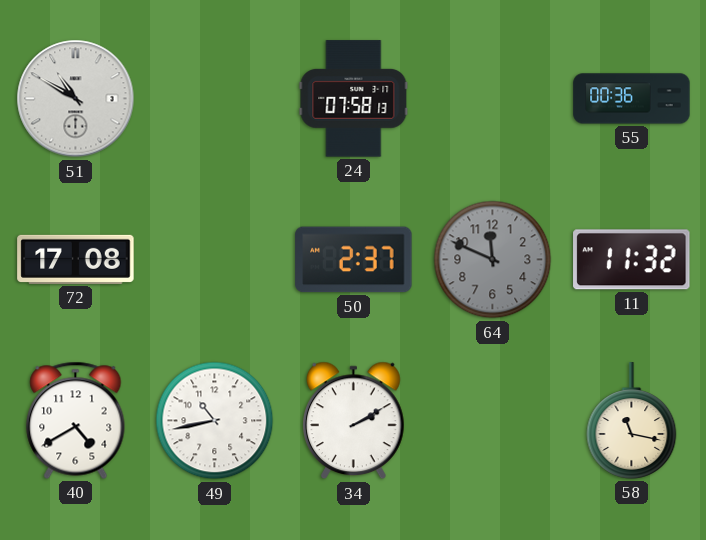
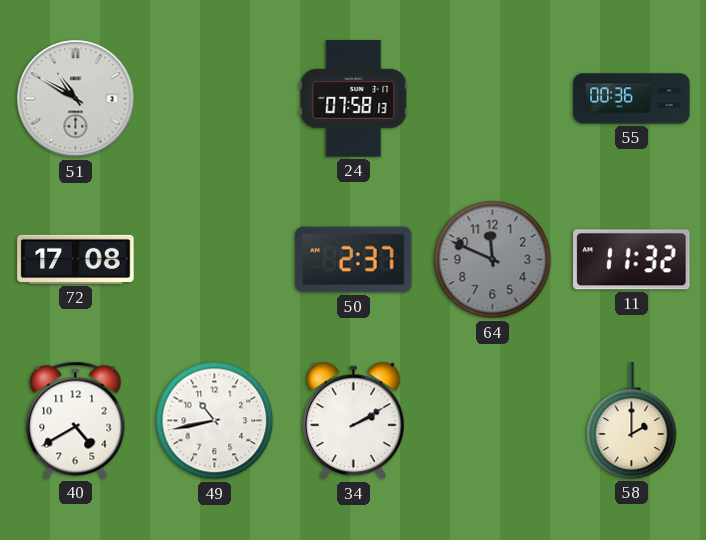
58: 11:17 -> 2:00 (632, 421)
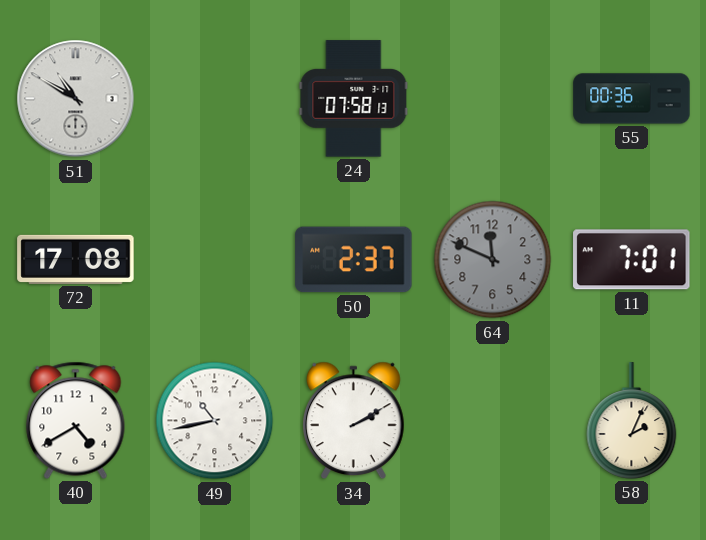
11: 11:32 -> 7:01 (632, 260)
58: 2:00 -> 2:04 (632, 421)
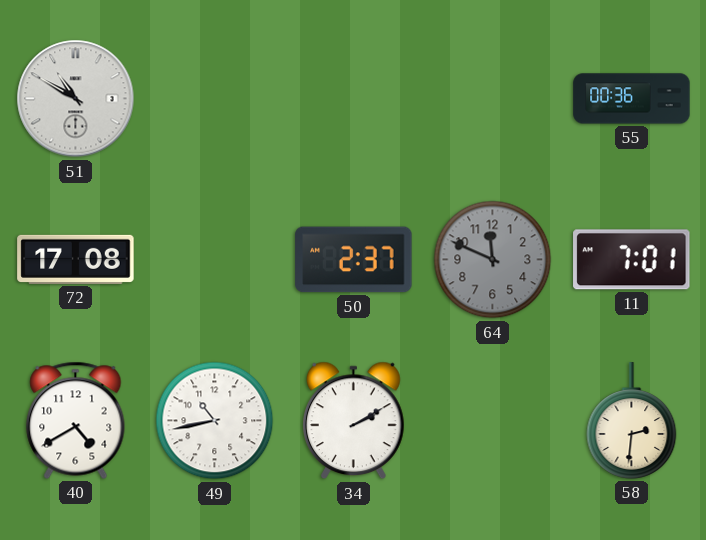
24: 07:58 -> none (354, 99)
58: 2:04 -> 2:31 (632, 421)
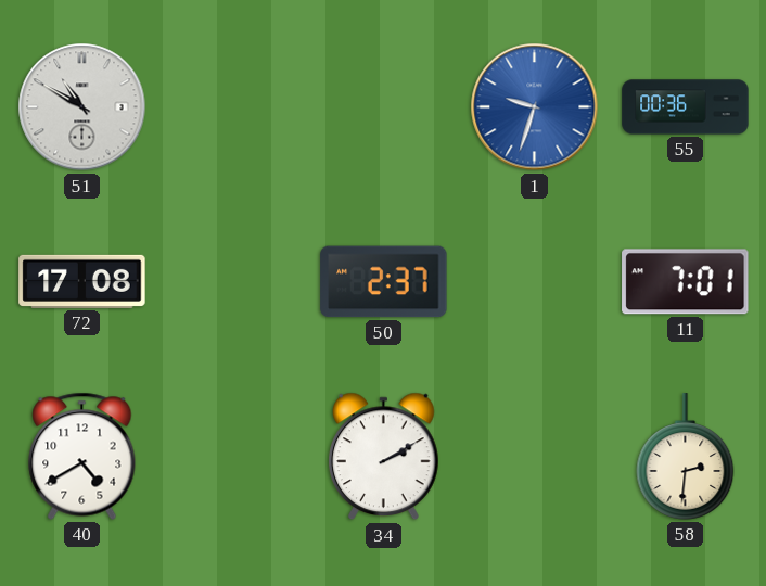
1: none -> 9:33 (535, 107)
64: 11:49 -> none (493, 260)
49: 10:43 -> none (215, 421)
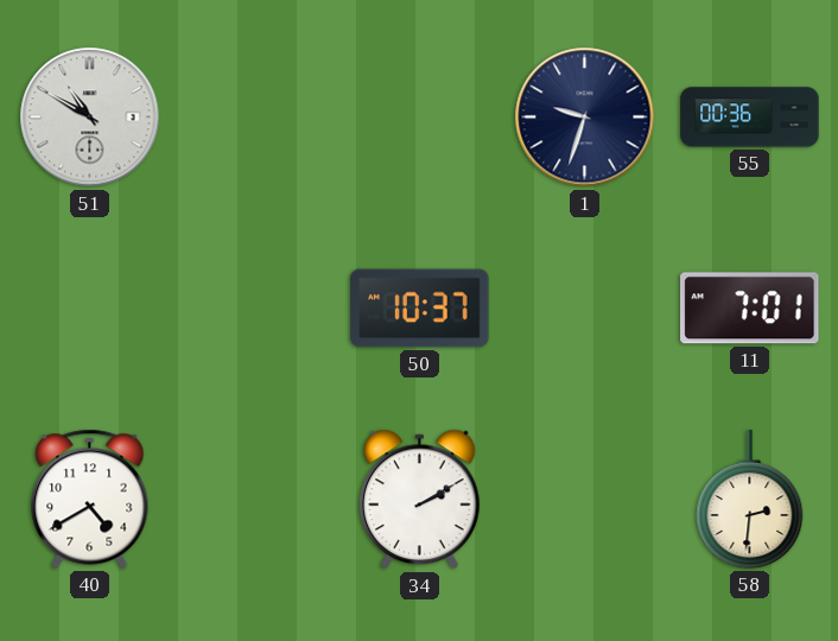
1 dial: blue -> navy (585, 118)
72: 17:08 -> none (82, 281)
50: 2:37 -> 10:37 (420, 309)
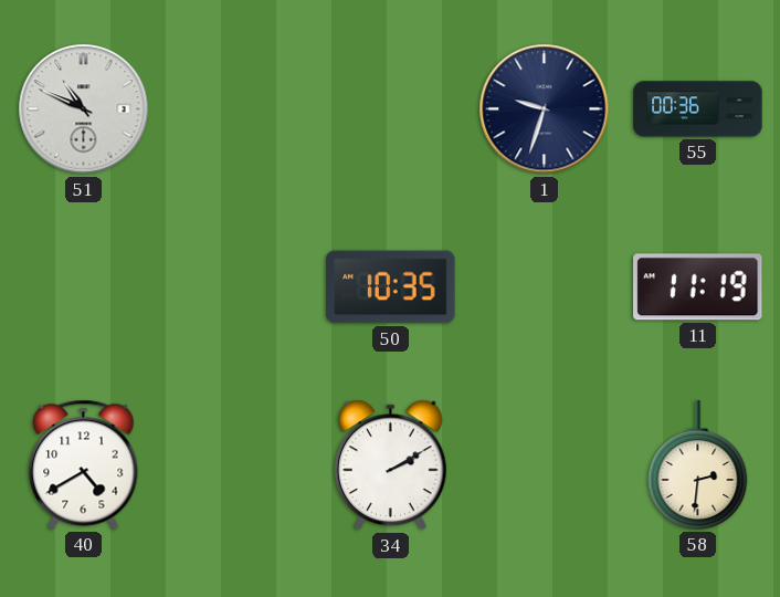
51: 10:50 -> 10:49 (84, 109)
50: 10:37 -> 10:35 (391, 287)
11: 7:01 -> 11:19 (698, 287)
